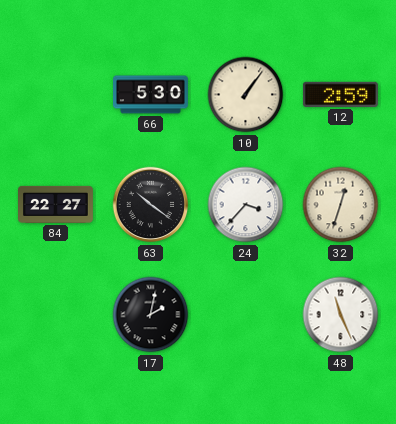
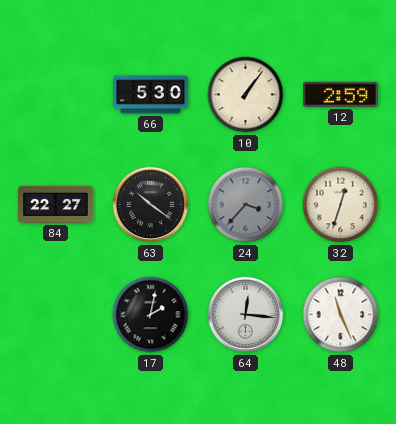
24 dial: white -> grey (246, 205)
64: none -> 12:16 (246, 315)
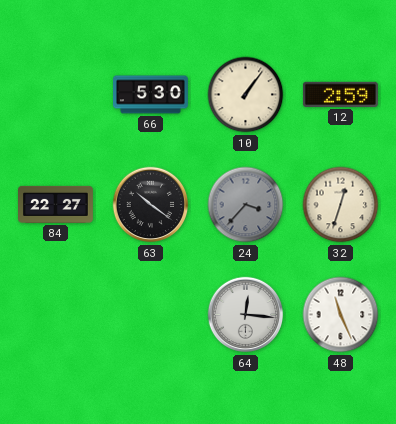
17: 2:02 -> none (151, 315)
